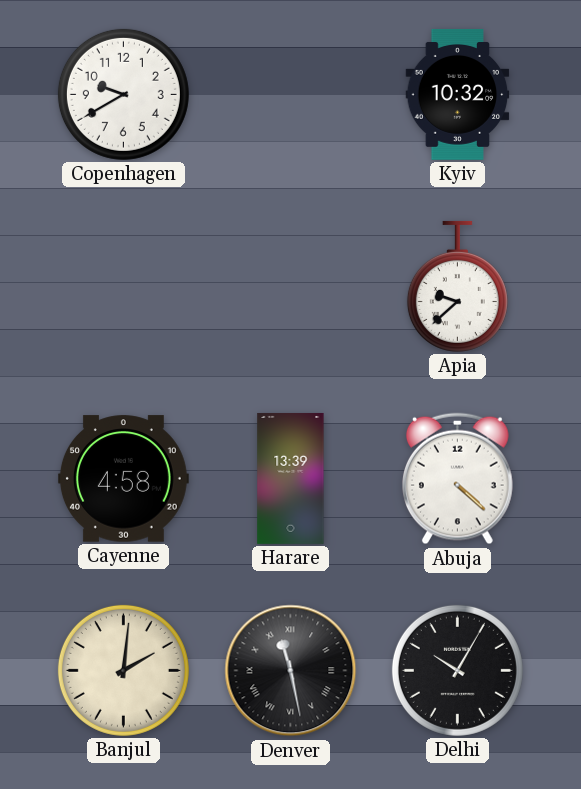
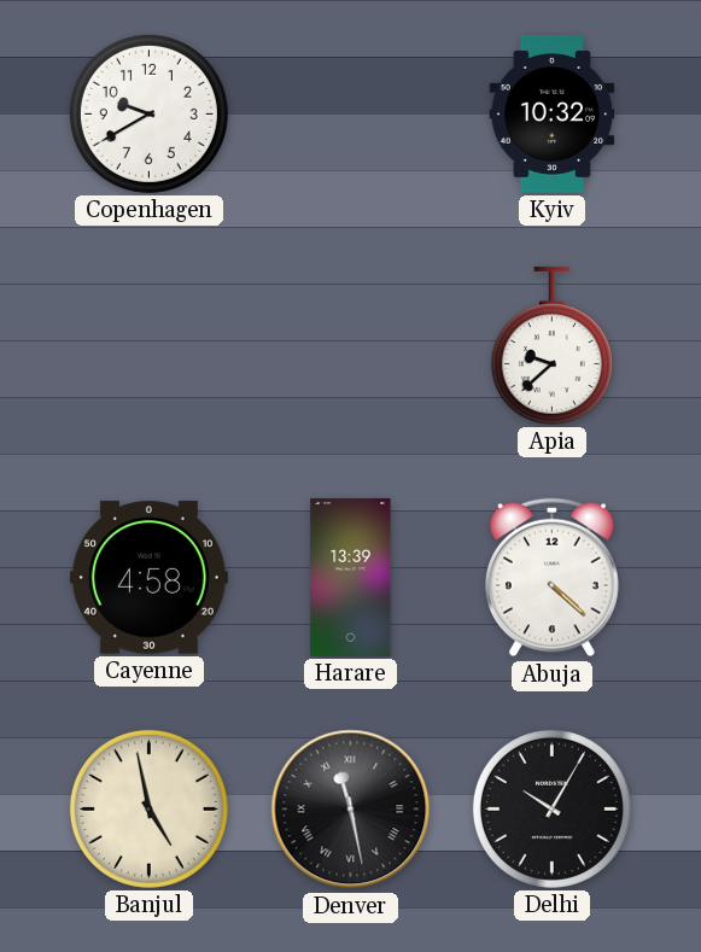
Banjul: 2:01 -> 4:58 (148, 808)
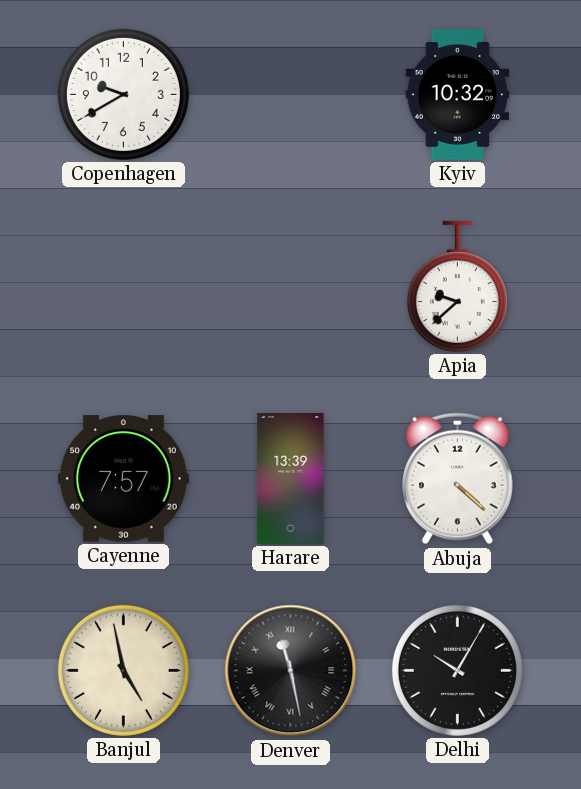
Cayenne: 4:58 -> 7:57 (123, 479)
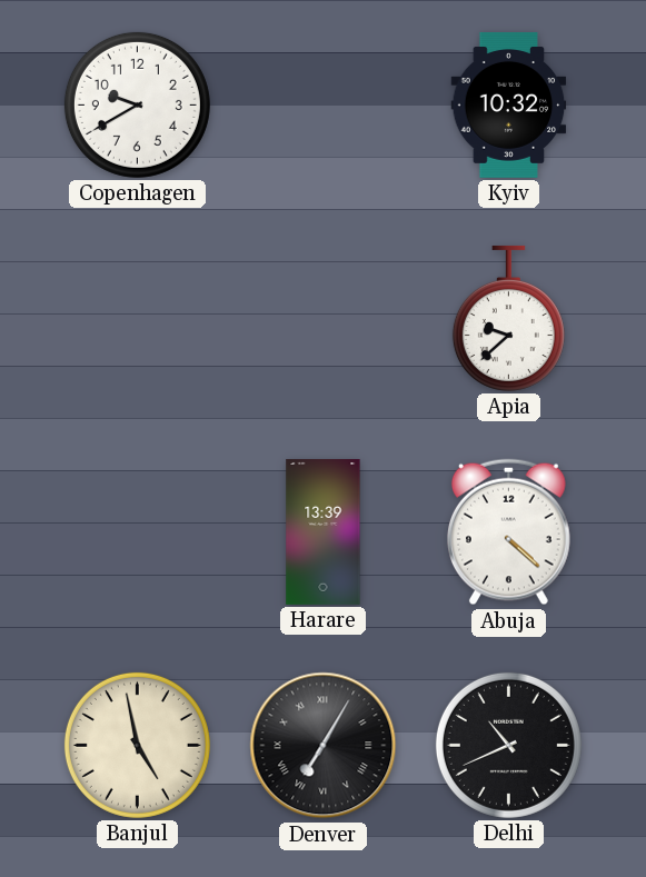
Cayenne: 7:57 -> none (123, 479)
Denver: 11:28 -> 7:05 (324, 746)
Delhi: 10:05 -> 10:41 (508, 745)
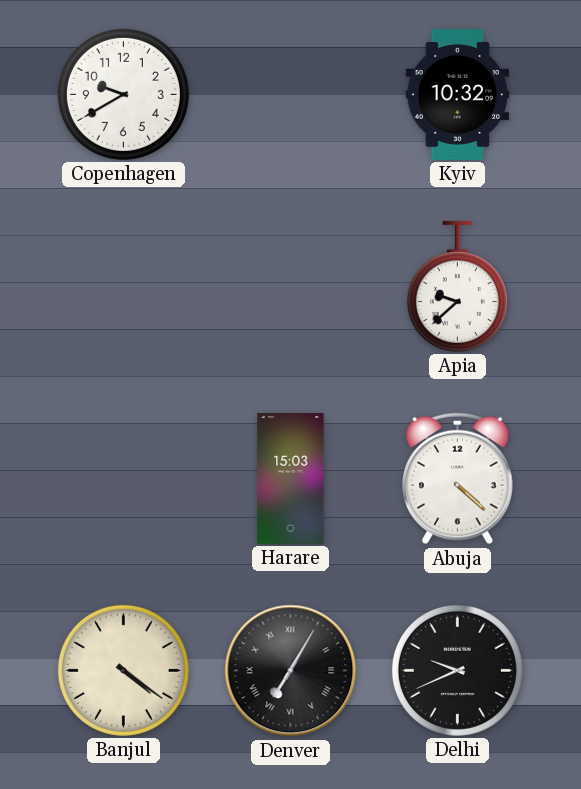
Harare: 13:39 -> 15:03 (291, 478)
Banjul: 4:58 -> 4:21 (123, 670)
Delhi: 10:41 -> 9:41 (457, 670)
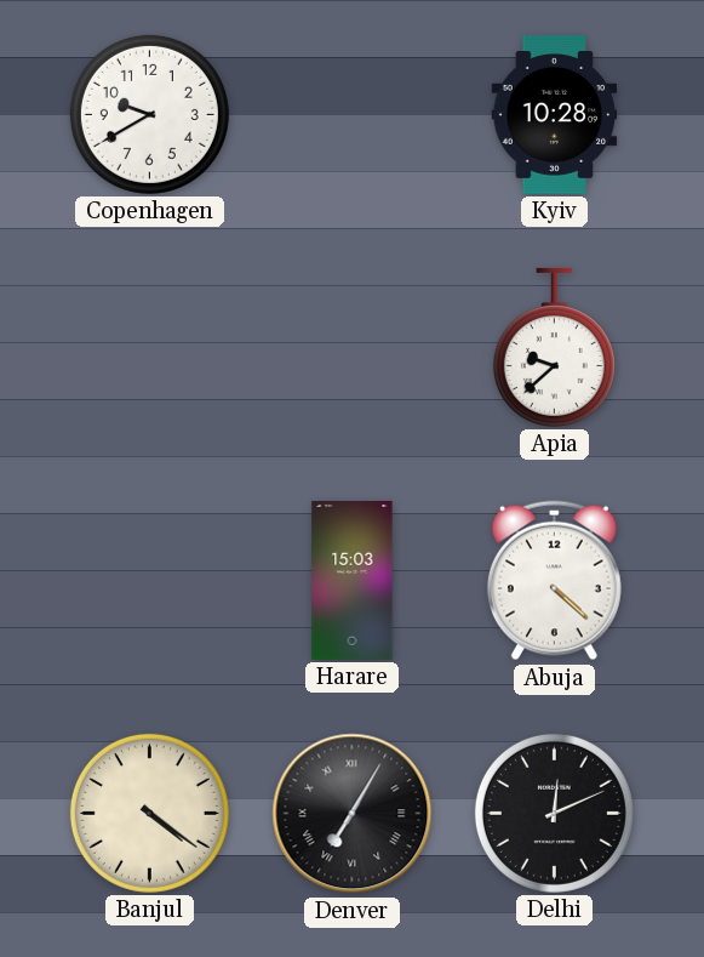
Kyiv: 10:32 -> 10:28 (555, 115)
Delhi: 9:41 -> 12:11 (554, 813)
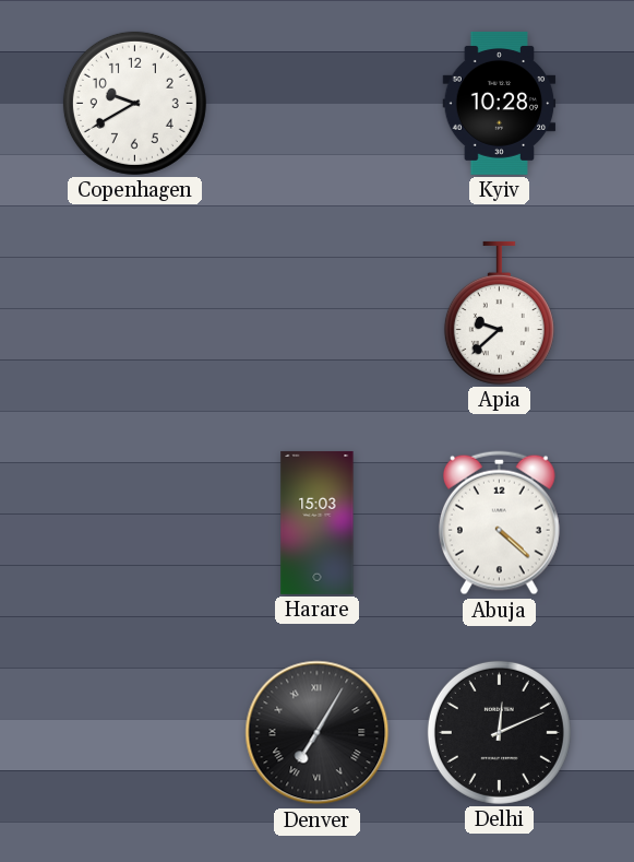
Banjul: 4:21 -> none (149, 813)
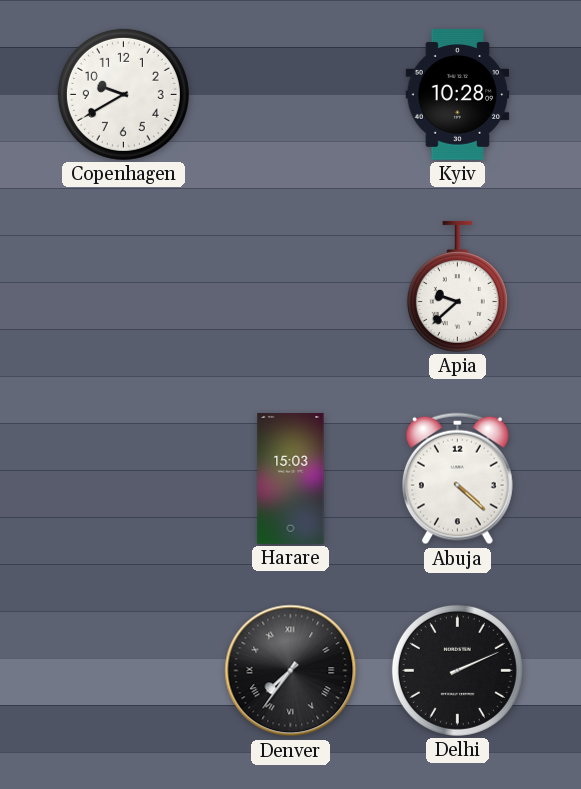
Denver: 7:05 -> 7:36 (291, 671)
Delhi: 12:11 -> 2:11 (457, 670)
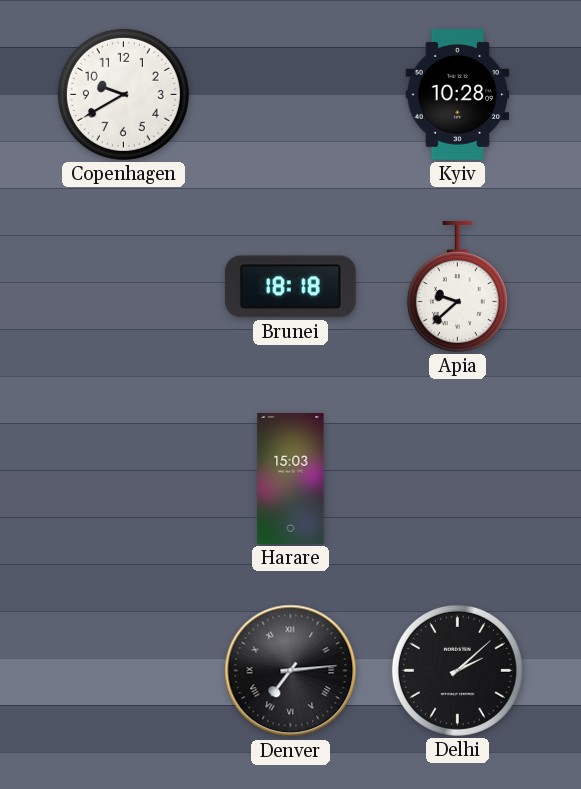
Brunei: none -> 18:18 (290, 287)
Abuja: 4:22 -> none (457, 479)
Denver: 7:36 -> 7:14 (291, 671)
Delhi: 2:11 -> 2:08 (457, 670)
